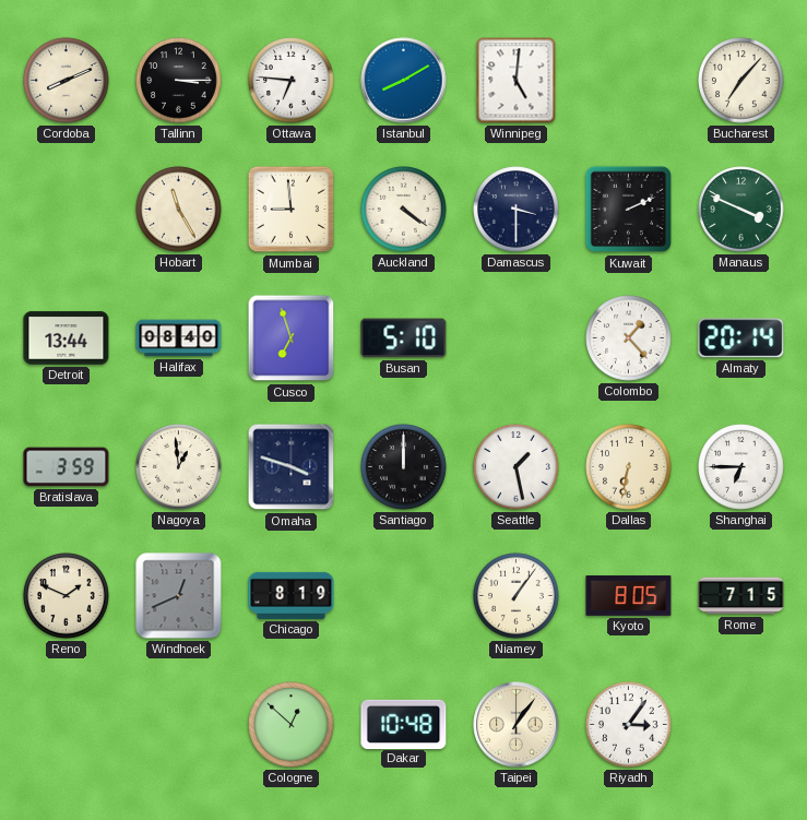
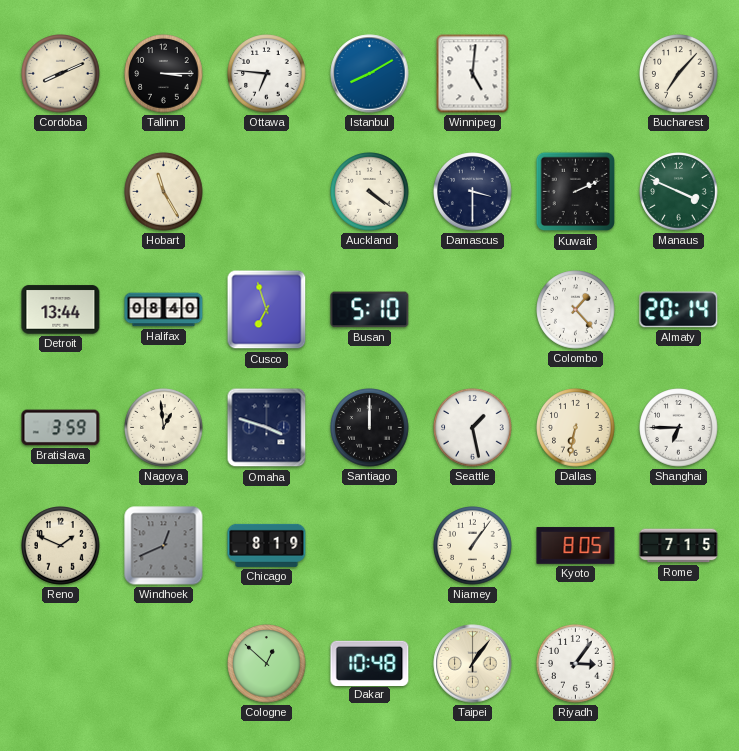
Mumbai: 8:59 -> none (292, 210)
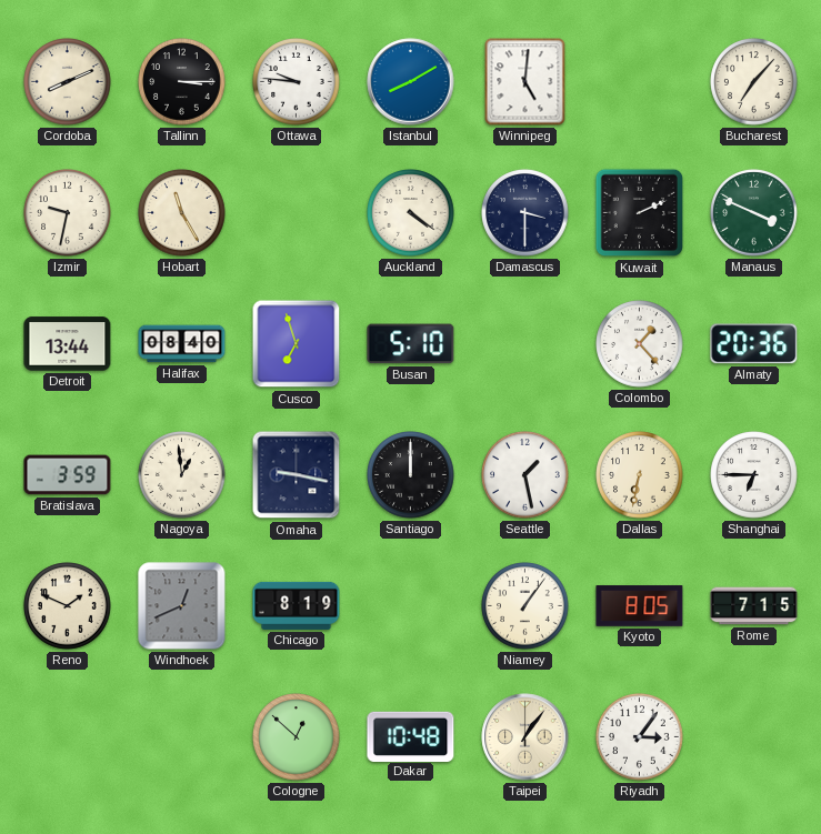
Ottawa: 6:46 -> 9:46 (297, 82)
Izmir: none -> 9:32 (68, 213)
Almaty: 20:14 -> 20:36 (754, 344)
Omaha: 3:48 -> 9:17 (297, 475)
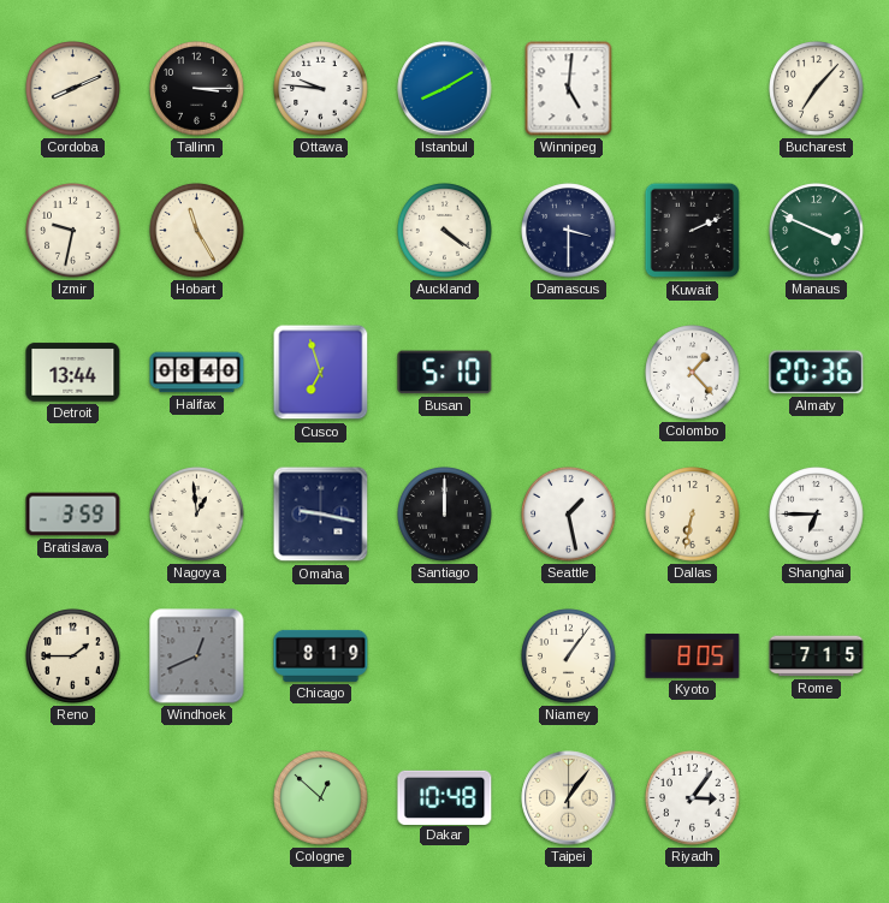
Reno: 1:49 -> 1:45 (73, 657)
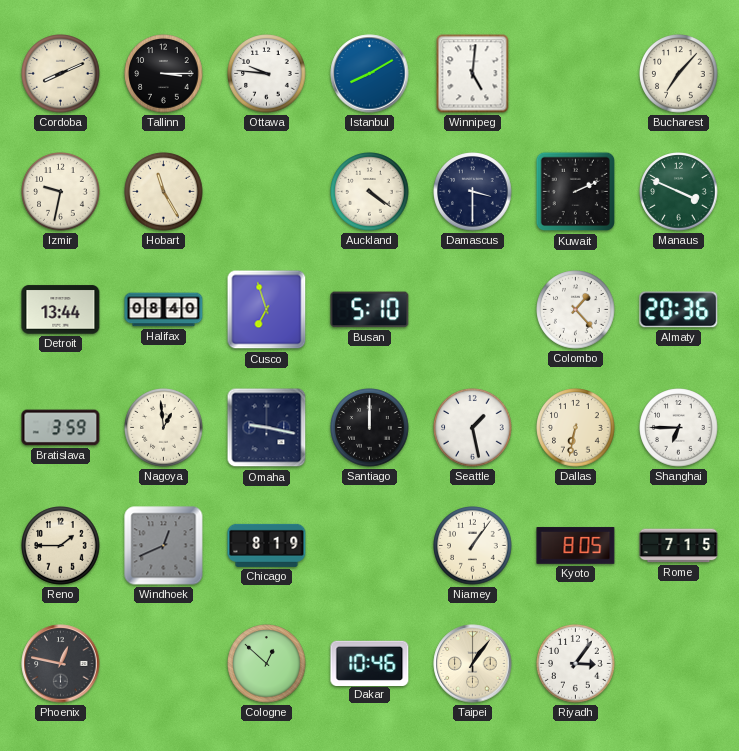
Phoenix: none -> 12:47 (61, 664)
Dakar: 10:48 -> 10:46 (370, 663)
